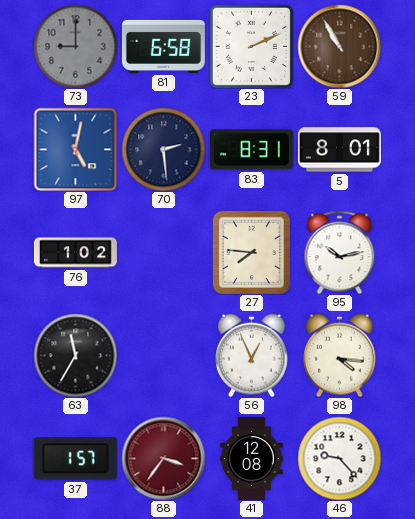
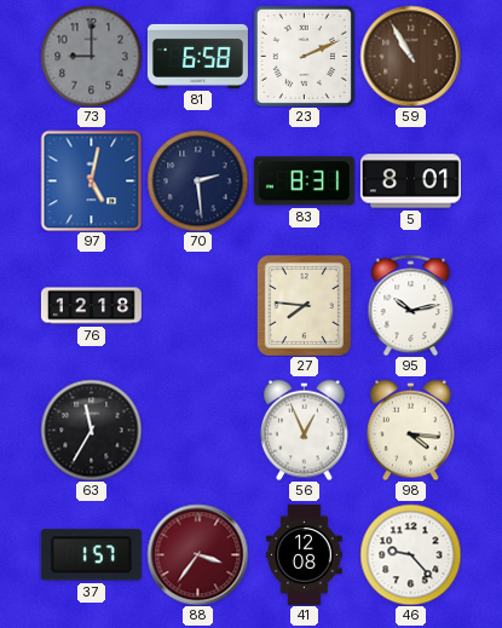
76: 1:02 -> 12:18 (91, 306)
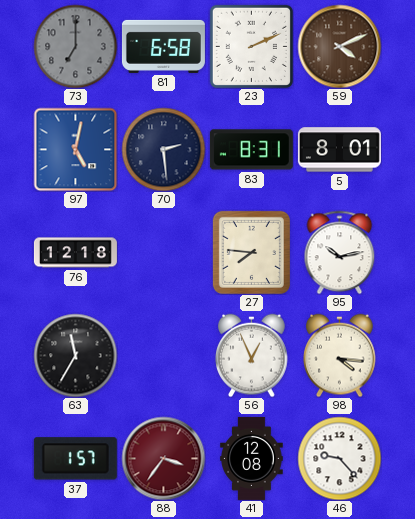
73: 9:00 -> 7:00 (75, 46)
59: 10:55 -> 4:11 (339, 46)
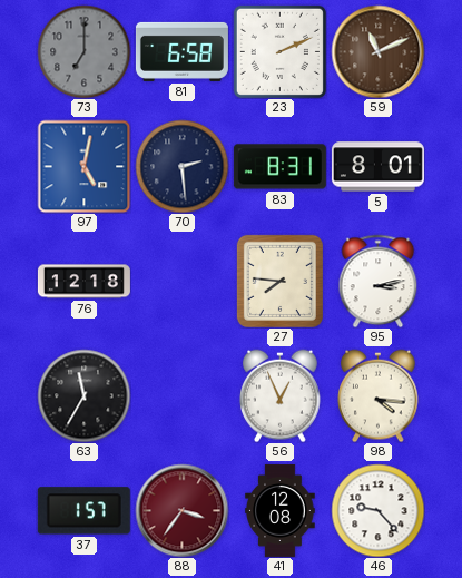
59: 4:11 -> 11:11 (377, 51)
95: 10:13 -> 3:13 (379, 281)
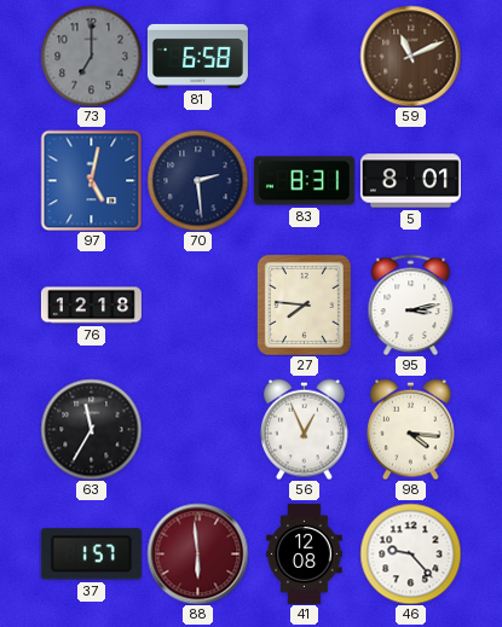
23: 2:11 -> none (279, 51)
88: 3:36 -> 5:59 (197, 553)
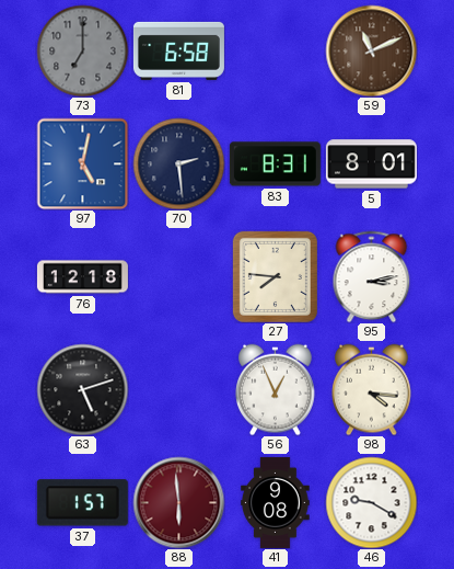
63: 11:35 -> 5:12 (82, 389)
41: 12:08 -> 9:08 (276, 502)
46: 9:23 -> 9:20 (371, 502)
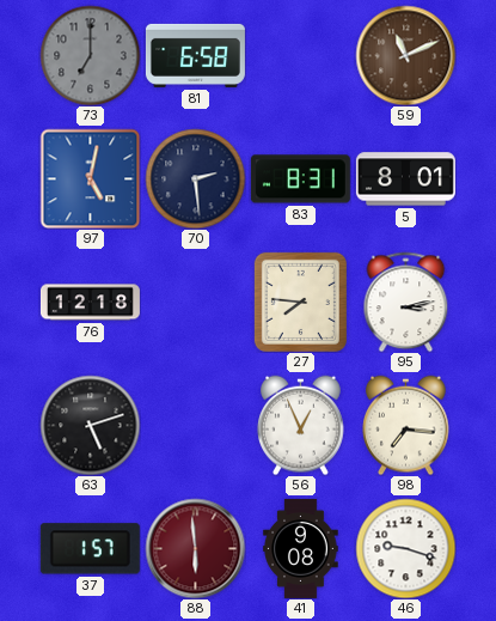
98: 4:16 -> 7:16 (406, 425)
46: 9:20 -> 9:18 (405, 548)
